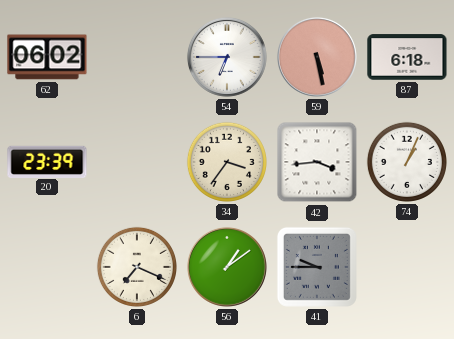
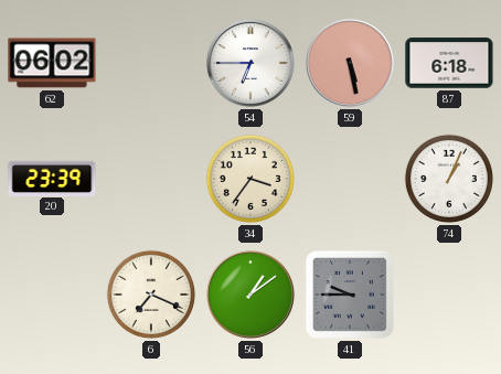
42: 3:44 -> none (317, 162)
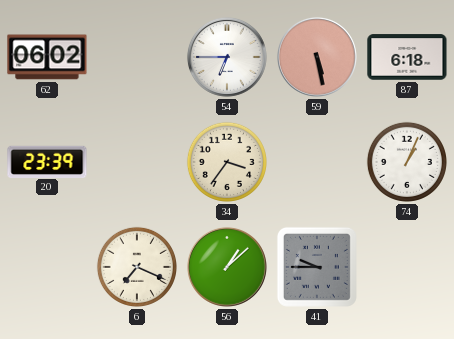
56: 1:09 -> 1:08 (227, 267)
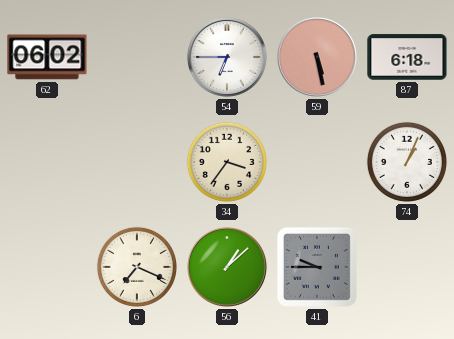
20: 23:39 -> none (47, 161)
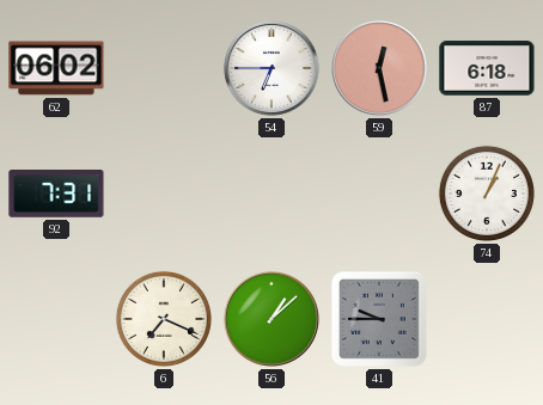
59: 5:28 -> 12:28 (379, 68)
92: none -> 7:31 (56, 195)
34: 3:36 -> none (227, 162)
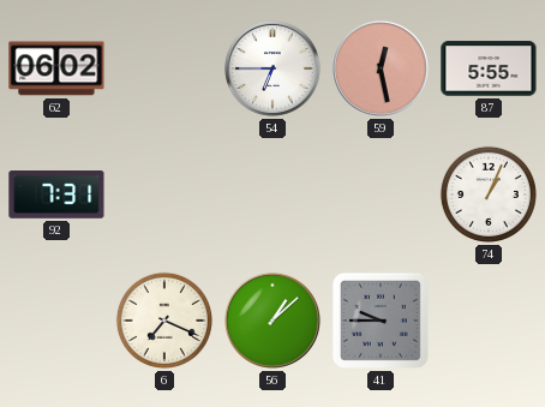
87: 6:18 -> 5:55 (489, 68)
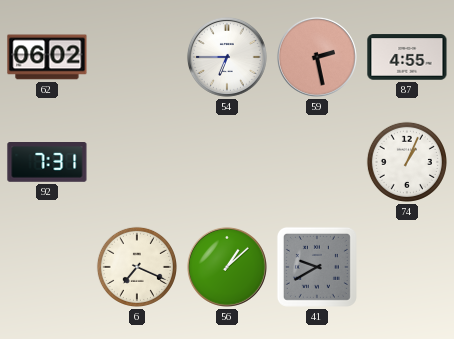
59: 12:28 -> 2:28 (317, 57)
87: 5:55 -> 4:55 (407, 57)
41: 9:45 -> 9:40 (317, 267)
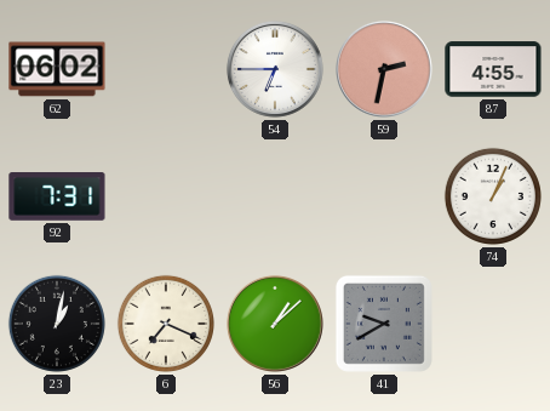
59: 2:28 -> 2:32 (384, 69)
23: none -> 1:02 (57, 324)
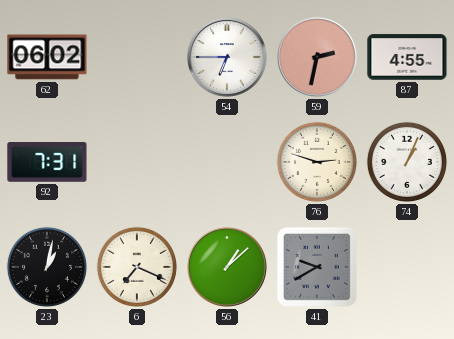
76: none -> 2:48 (317, 162)
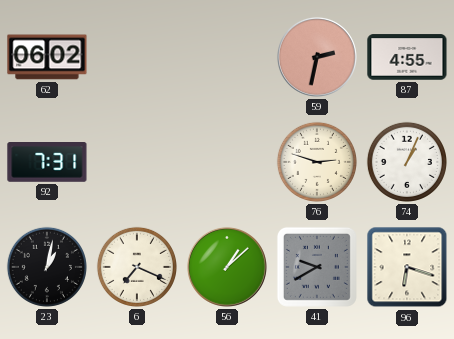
54: 6:45 -> none (227, 57)
96: none -> 6:18 (407, 267)
